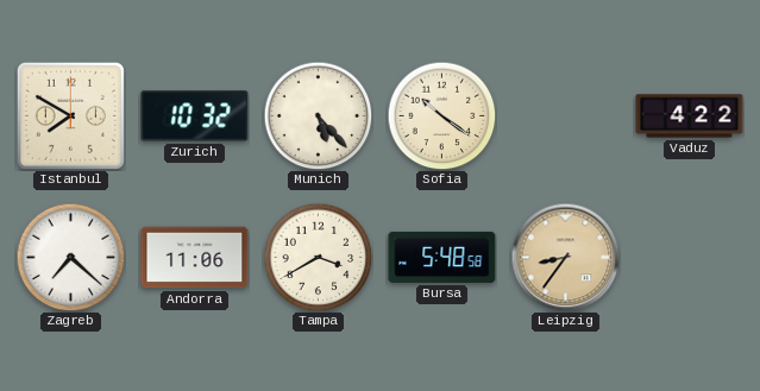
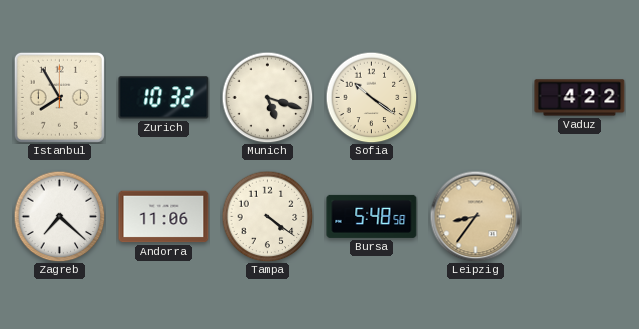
Istanbul: 7:50 -> 7:55 (59, 97)
Munich: 5:23 -> 5:18 (267, 97)
Tampa: 3:40 -> 4:21 (267, 216)
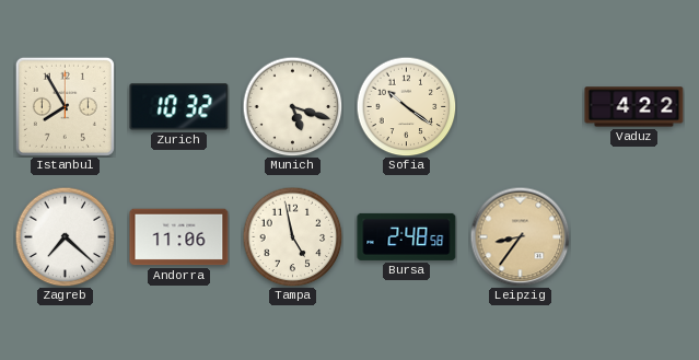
Tampa: 4:21 -> 4:58 (292, 236)
Bursa: 5:48 -> 2:48 (407, 236)
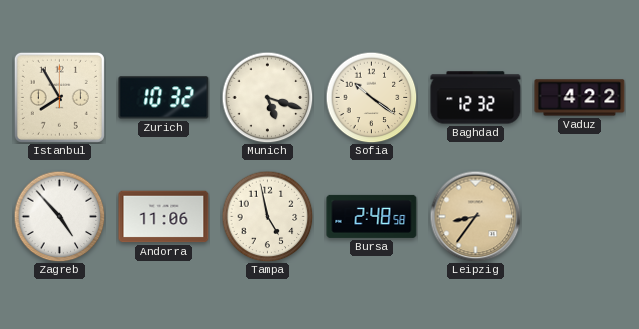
Baghdad: none -> 12:32 (476, 98)
Zagreb: 7:22 -> 4:53 (59, 216)
